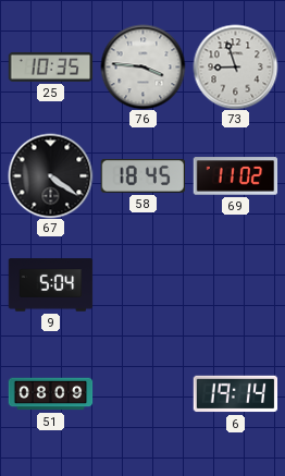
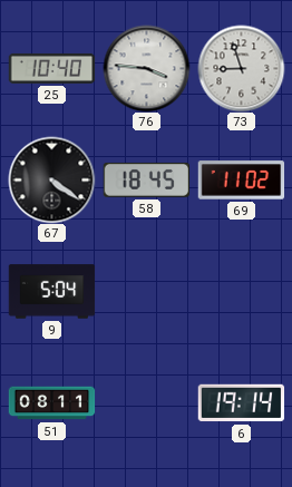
25: 10:35 -> 10:40 (51, 68)
51: 08:09 -> 08:11 (51, 403)
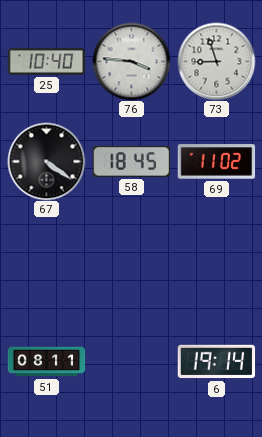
9: 5:04 -> none (51, 292)
